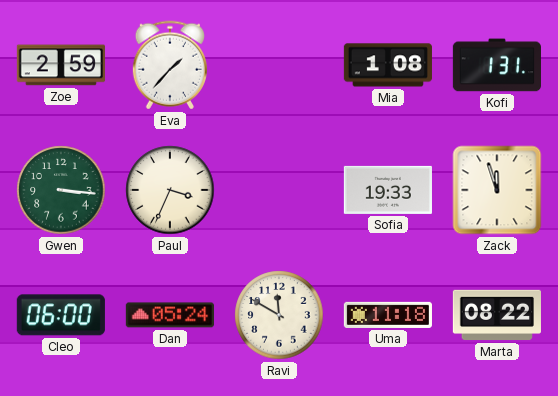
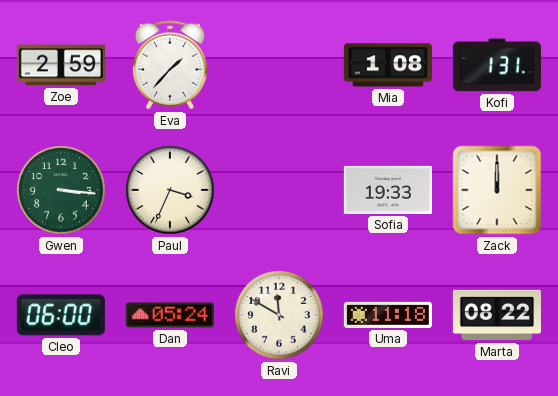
Zack: 11:57 -> 12:00 (497, 190)
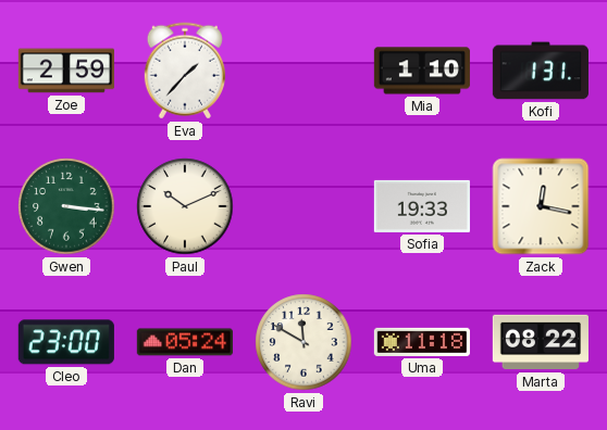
Mia: 1:08 -> 1:10 (422, 71)
Paul: 3:34 -> 10:11 (185, 206)
Zack: 12:00 -> 12:17 (541, 206)
Cleo: 06:00 -> 23:00 (66, 342)
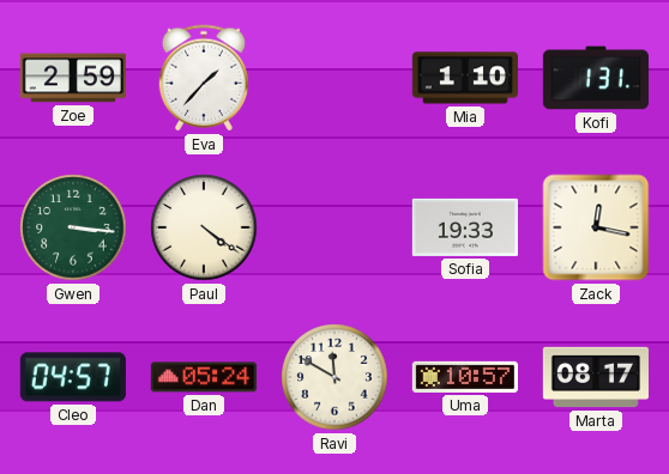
Paul: 10:11 -> 4:21 (204, 227)
Cleo: 23:00 -> 04:57 (73, 377)
Uma: 11:18 -> 10:57 (465, 377)
Marta: 08:22 -> 08:17 (596, 377)
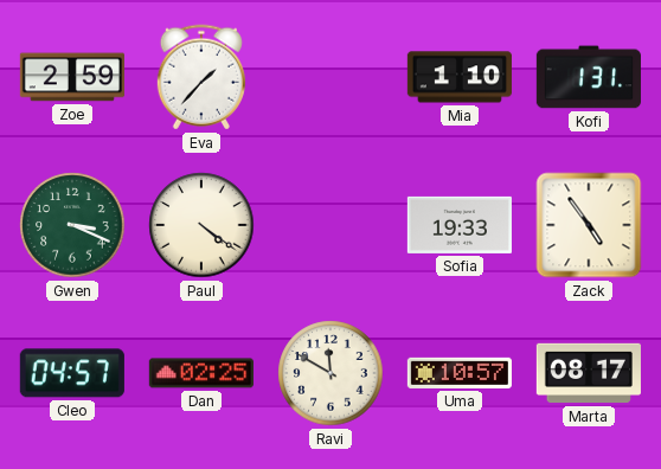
Gwen: 3:16 -> 3:19 (72, 225)
Zack: 12:17 -> 4:54 (589, 225)
Dan: 05:24 -> 02:25 (201, 373)
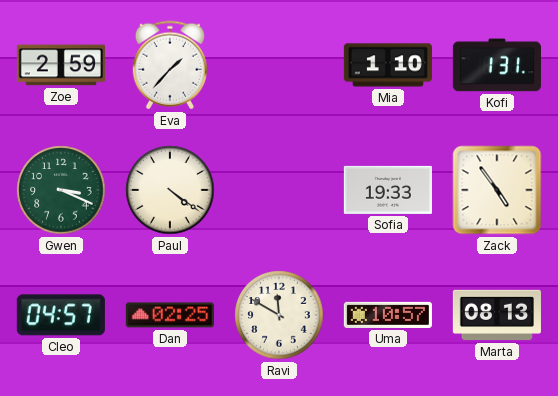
Marta: 08:17 -> 08:13 (497, 315)
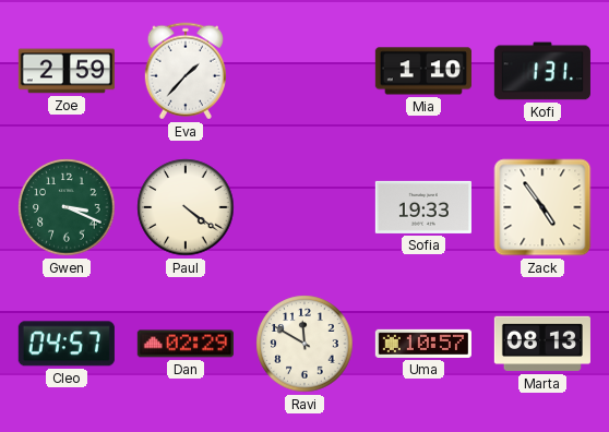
Dan: 02:25 -> 02:29 (186, 344)
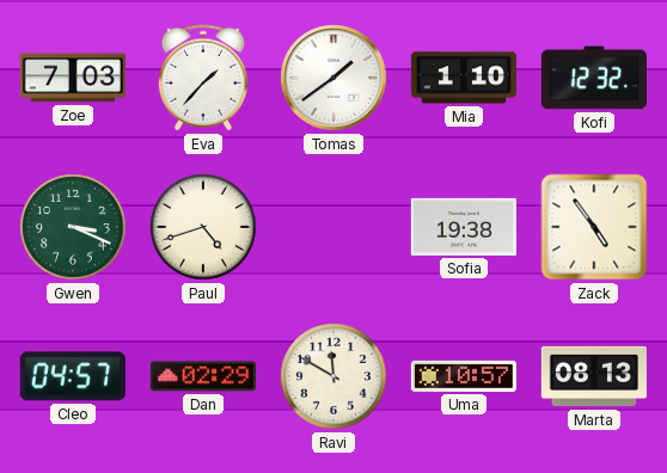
Zoe: 2:59 -> 7:03 (73, 78)
Tomas: none -> 1:39 (333, 78)
Kofi: 1:31 -> 12:32 (594, 78)
Paul: 4:21 -> 4:42 (203, 227)
Sofia: 19:33 -> 19:38 (464, 227)
